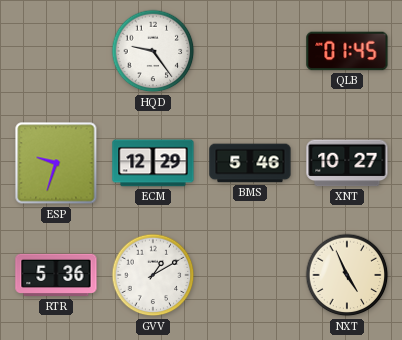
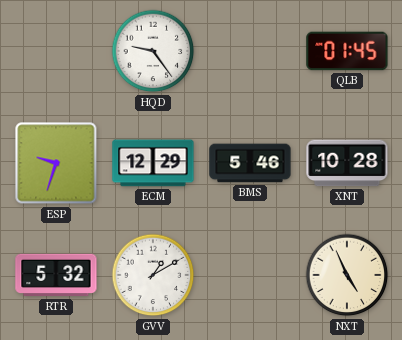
XNT: 10:27 -> 10:28 (347, 163)
RTR: 5:36 -> 5:32 (56, 275)
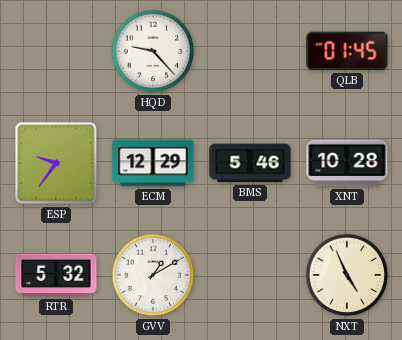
HQD: 9:24 -> 9:23 (153, 51)
ESP: 9:33 -> 9:36 (56, 163)
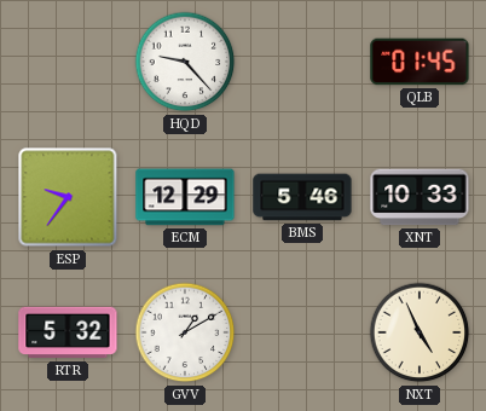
XNT: 10:28 -> 10:33 (420, 197)
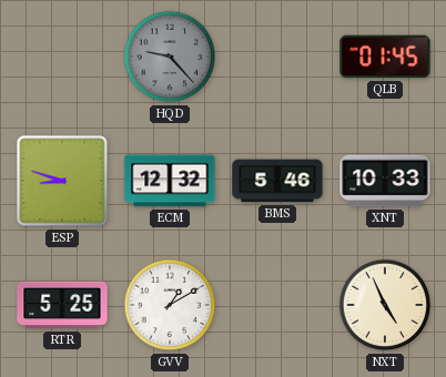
HQD dial: white -> grey (170, 57)
ESP: 9:36 -> 8:48 (62, 181)
ECM: 12:29 -> 12:32 (170, 181)
RTR: 5:32 -> 5:25 (62, 305)
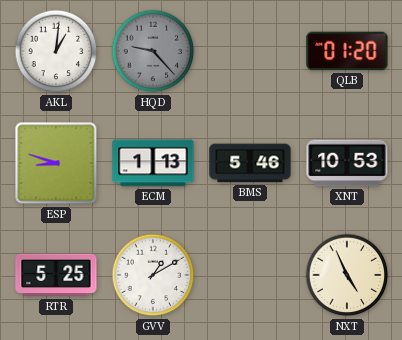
AKL: none -> 1:01 (56, 51)
QLB: 01:45 -> 01:20 (347, 51)
ECM: 12:32 -> 1:13 (153, 163)
XNT: 10:33 -> 10:53 (347, 163)
